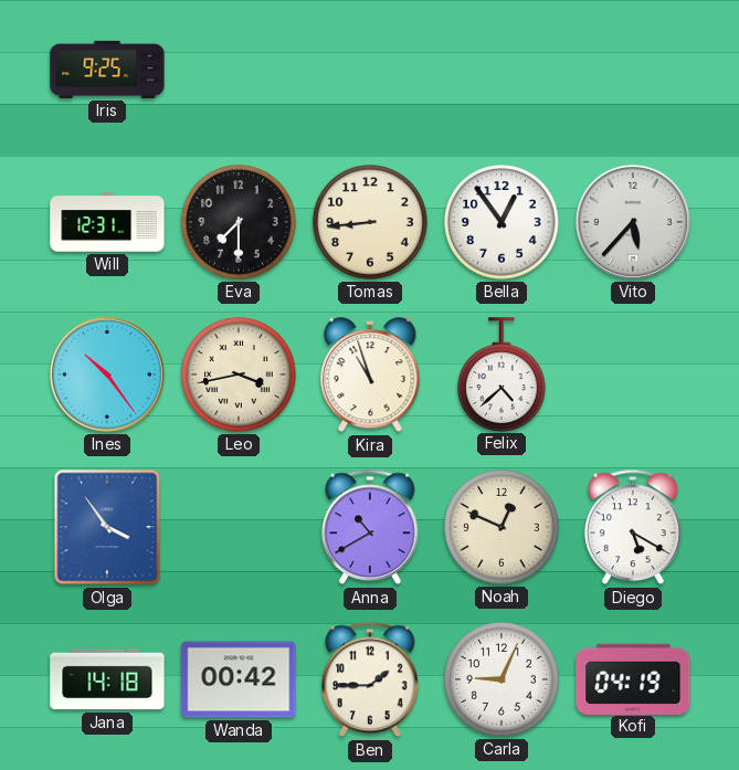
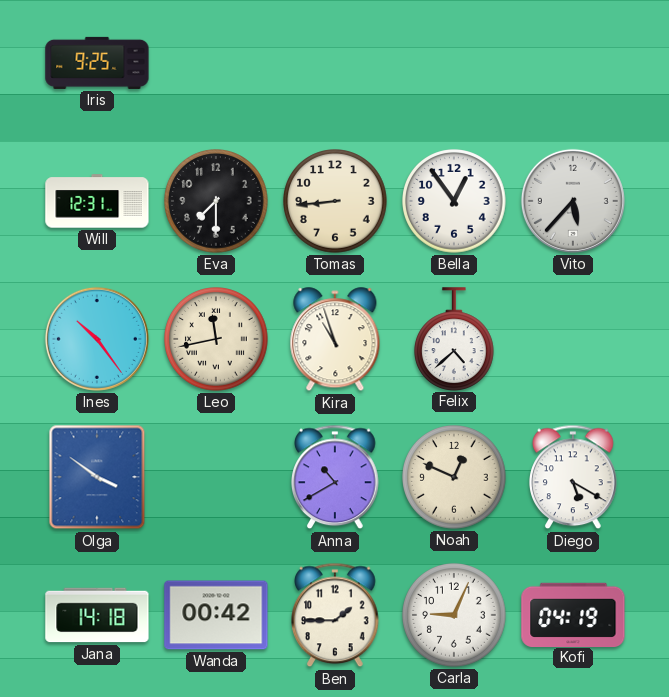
Leo: 3:43 -> 11:43 (216, 339)
Olga: 3:54 -> 3:51 (97, 477)
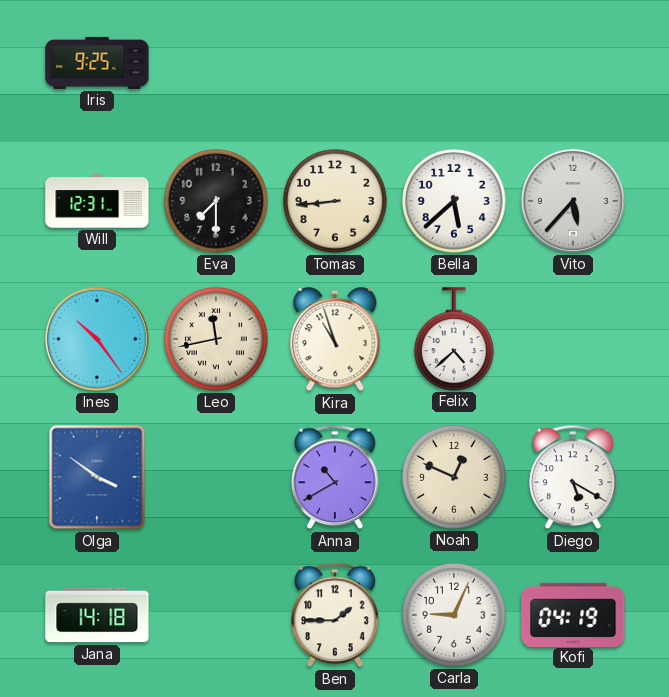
Bella: 12:54 -> 5:38 (454, 201)
Wanda: 00:42 -> none (216, 615)
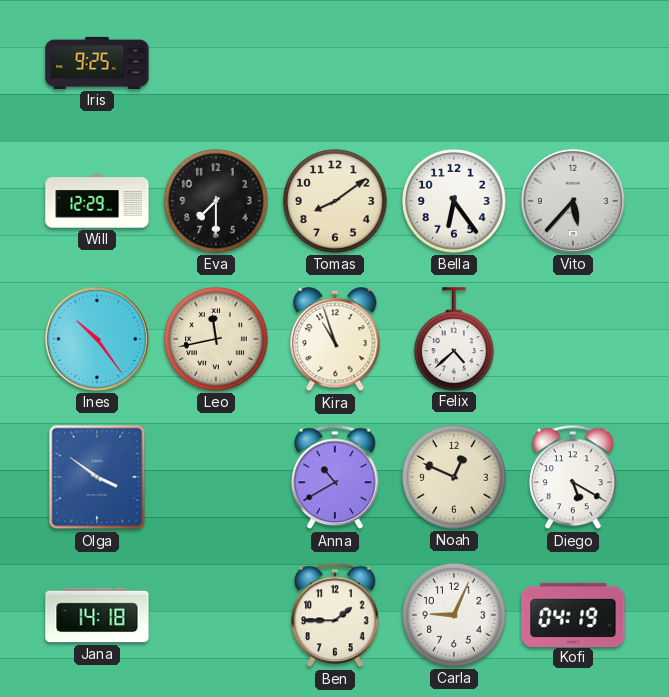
Will: 12:31 -> 12:29 (97, 201)
Tomas: 8:44 -> 8:09 (335, 201)
Bella: 5:38 -> 6:24 (454, 201)
